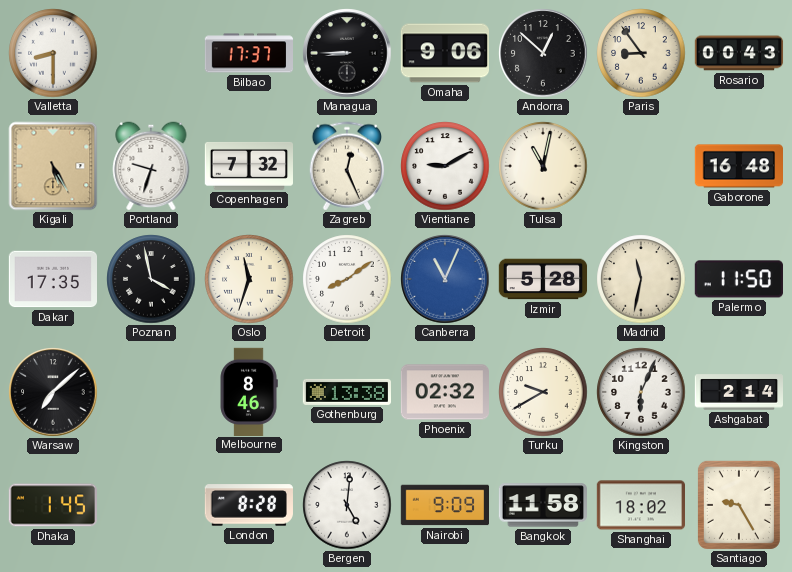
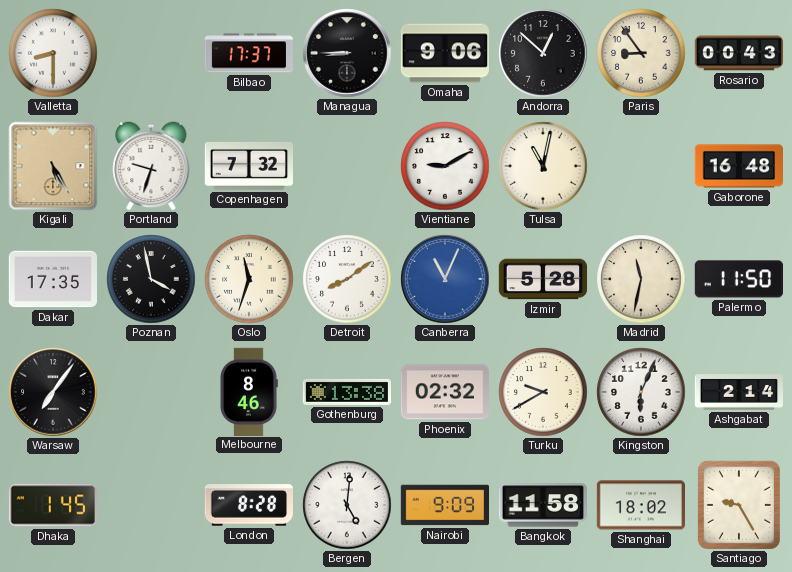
Zagreb: 12:26 -> none (346, 166)
Warsaw: 7:08 -> 7:06 (53, 392)
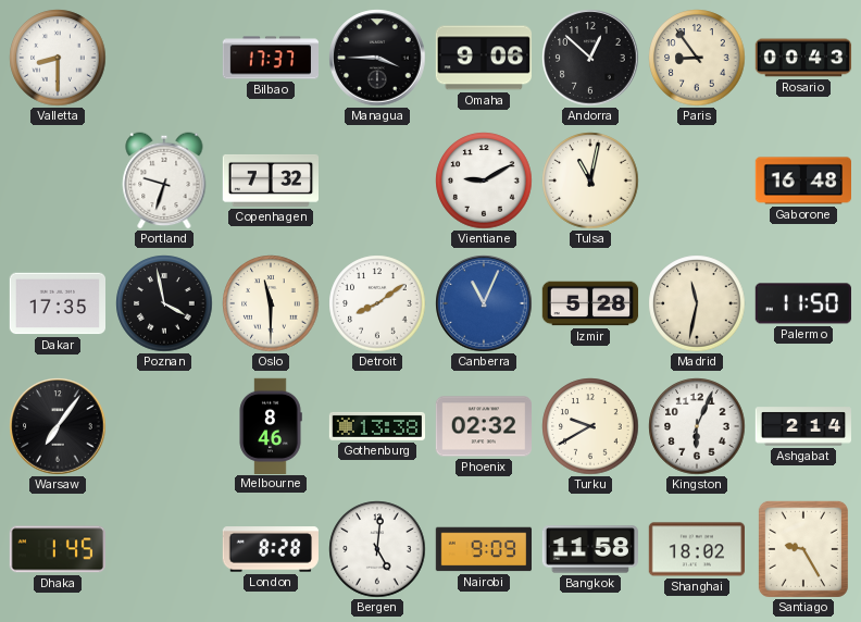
Managua: 8:45 -> 3:45 (377, 58)
Kigali: 5:25 -> none (53, 166)
Oslo: 11:33 -> 11:30 (271, 303)
